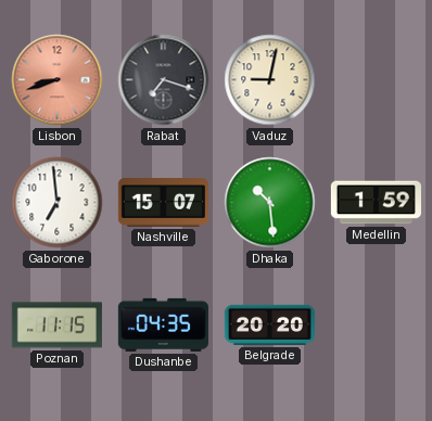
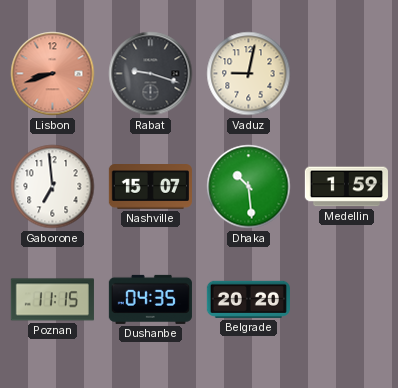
Rabat: 7:18 -> 9:18 (151, 74)
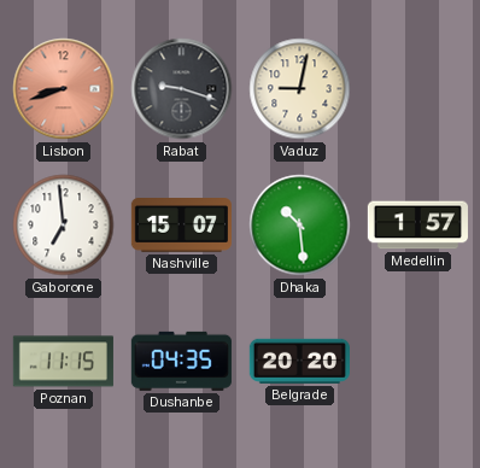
Medellin: 1:59 -> 1:57 (417, 226)
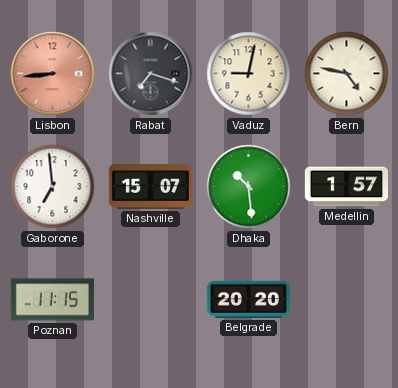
Lisbon: 8:42 -> 8:44 (53, 74)
Rabat: 9:18 -> 7:18 (151, 74)
Bern: none -> 4:47 (347, 74)
Dushanbe: 04:35 -> none (181, 361)
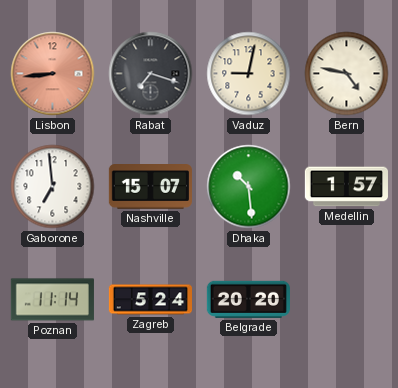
Poznan: 11:15 -> 11:14 (52, 300)
Zagreb: none -> 5:24 (150, 300)
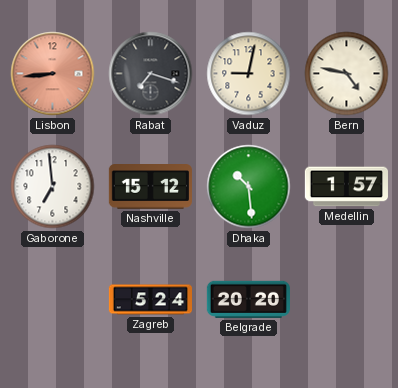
Nashville: 15:07 -> 15:12 (150, 187)
Poznan: 11:14 -> none (52, 300)
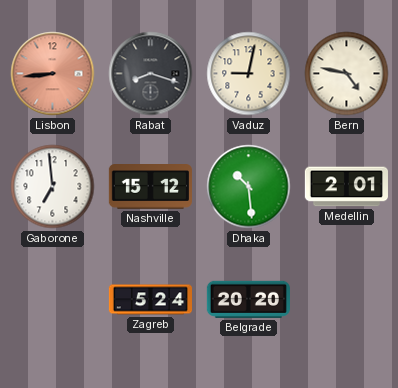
Rabat: 7:18 -> 8:18 (151, 74)
Medellin: 1:57 -> 2:01 (346, 187)
